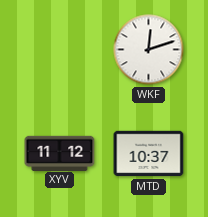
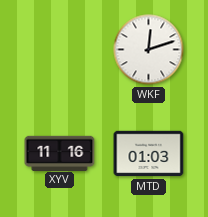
XYV: 11:12 -> 11:16 (60, 153)
MTD: 10:37 -> 01:03 (149, 154)
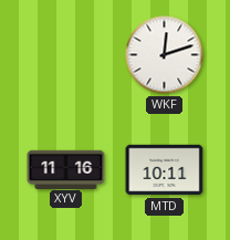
MTD: 01:03 -> 10:11 (165, 170)
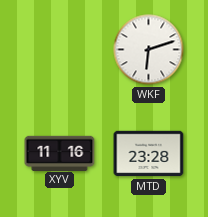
WKF: 12:12 -> 6:12 (149, 50)
MTD: 10:11 -> 23:28 (149, 154)
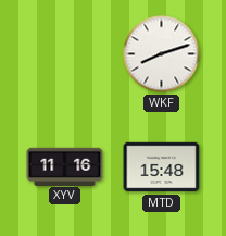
WKF: 6:12 -> 8:12 (162, 54)
MTD: 23:28 -> 15:48 (162, 167)
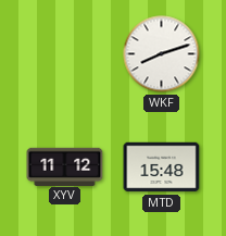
XYV: 11:16 -> 11:12 (65, 166)
